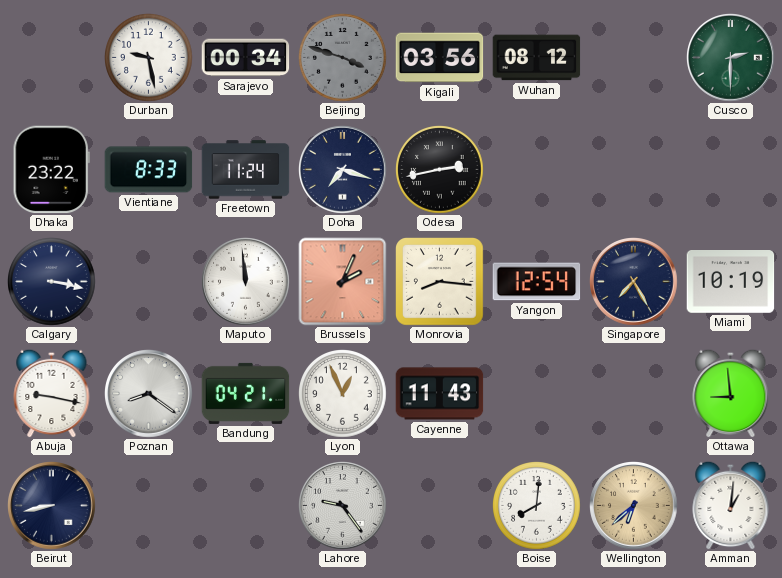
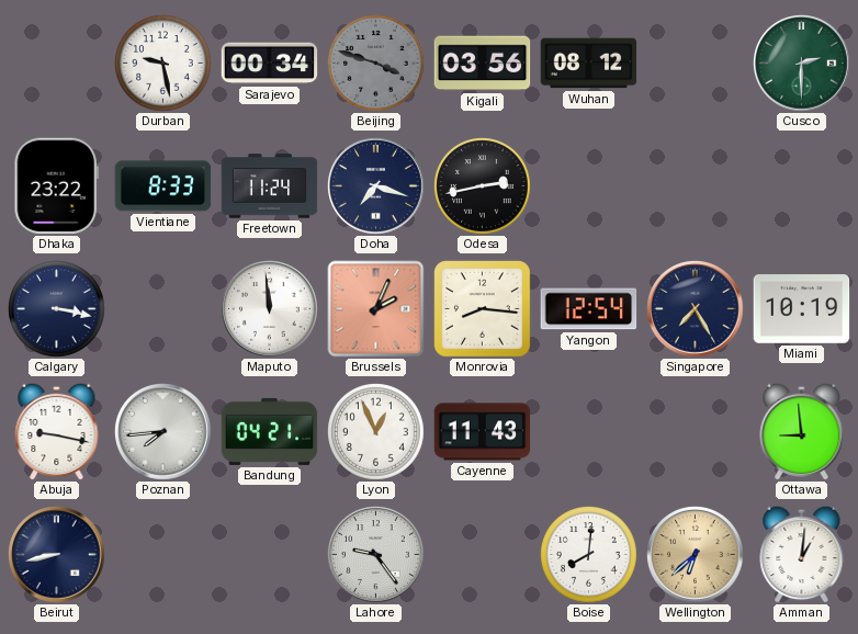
Poznan: 8:21 -> 7:44 (163, 432)
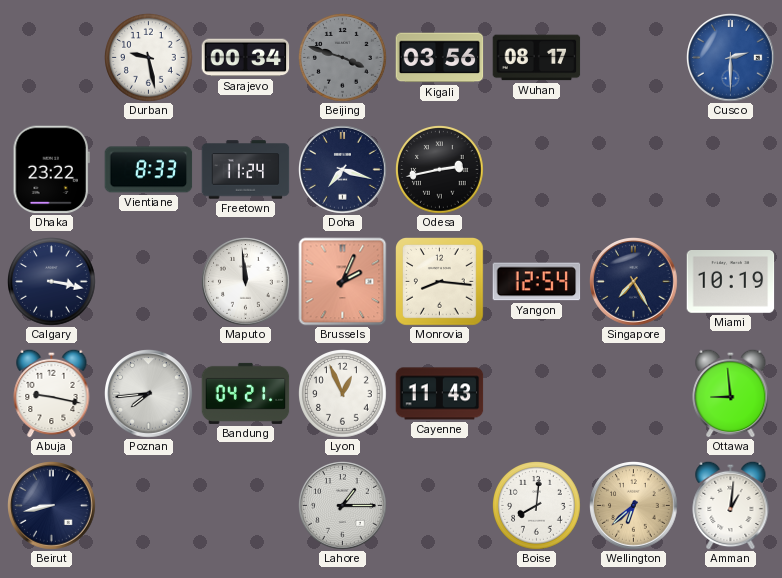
Wuhan: 08:12 -> 08:17 (537, 58)
Cusco dial: green -> blue (731, 58)
Lahore: 9:24 -> 1:15 (343, 506)
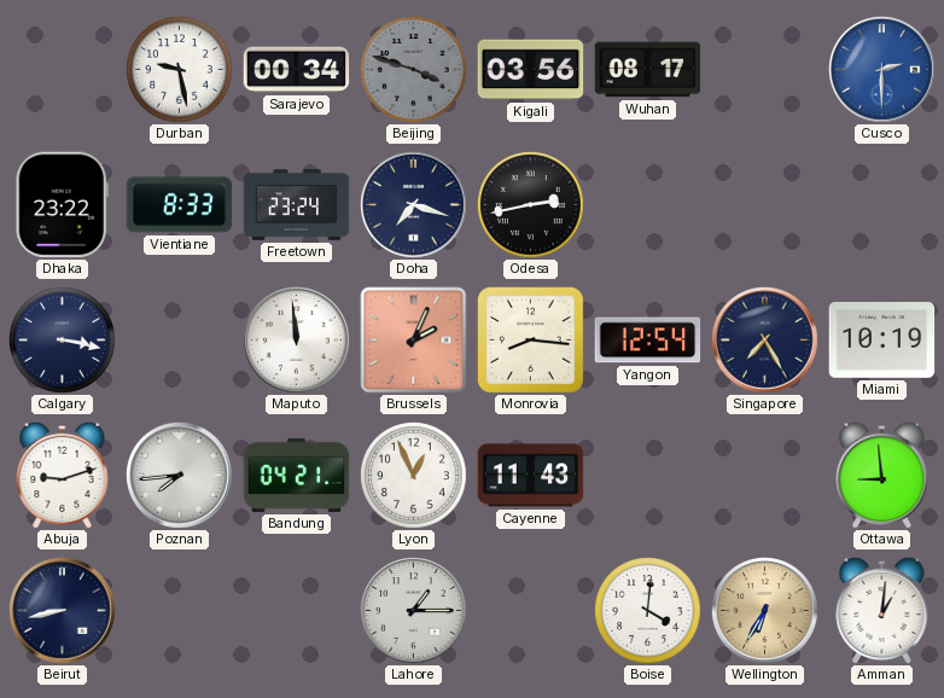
Freetown: 11:24 -> 23:24 (297, 205)
Abuja: 9:17 -> 9:12 (63, 475)
Boise: 8:01 -> 4:01 (648, 611)
Wellington: 6:38 -> 6:35 (765, 611)
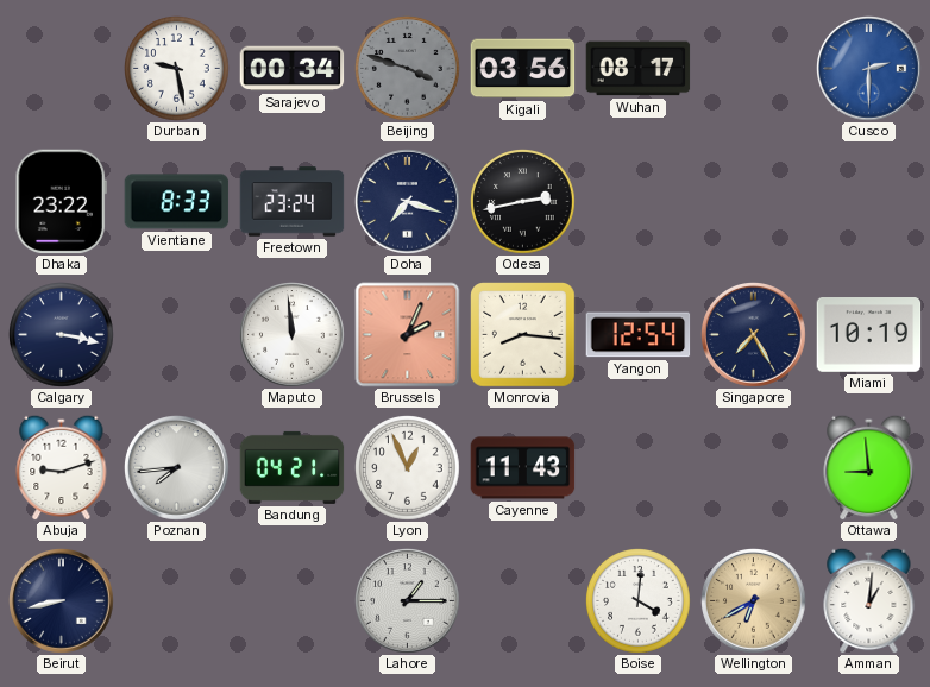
Wellington: 6:35 -> 6:40 (754, 601)
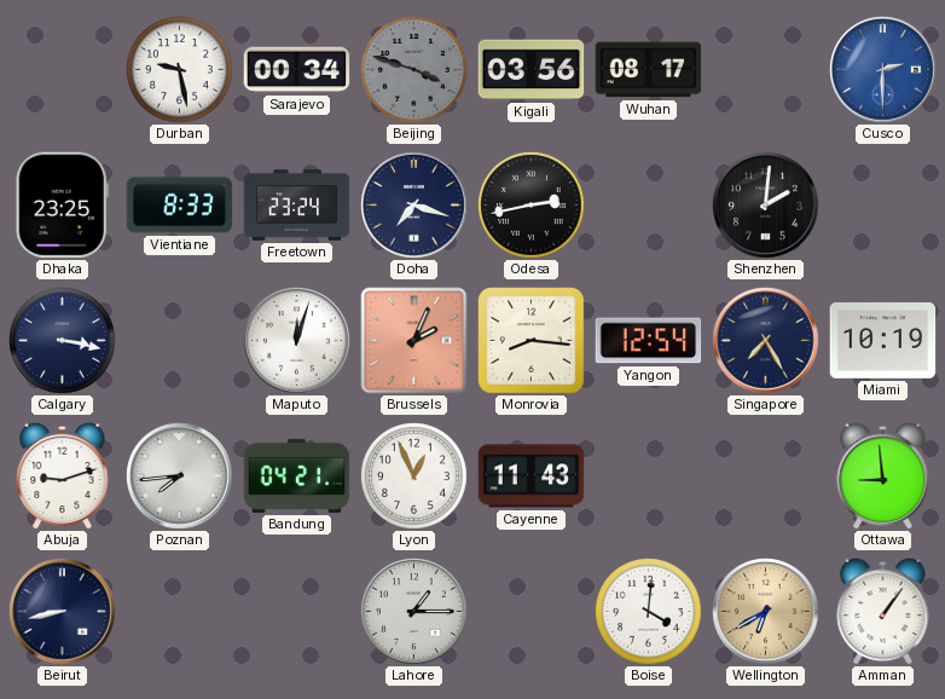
Dhaka: 23:22 -> 23:25 (62, 206)
Shenzhen: none -> 2:01 (766, 206)
Maputo: 11:59 -> 12:03 (297, 341)
Amman: 1:01 -> 1:06 (883, 611)
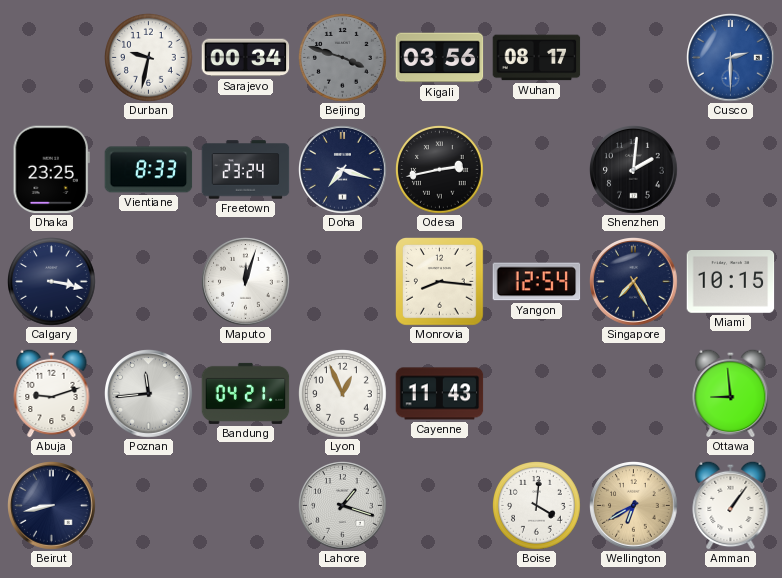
Durban: 9:28 -> 9:32 (149, 58)
Brussels: 2:04 -> none (414, 341)
Miami: 10:19 -> 10:15 (731, 282)
Poznan: 7:44 -> 11:44 (149, 394)
Lahore: 1:15 -> 1:18 (343, 506)
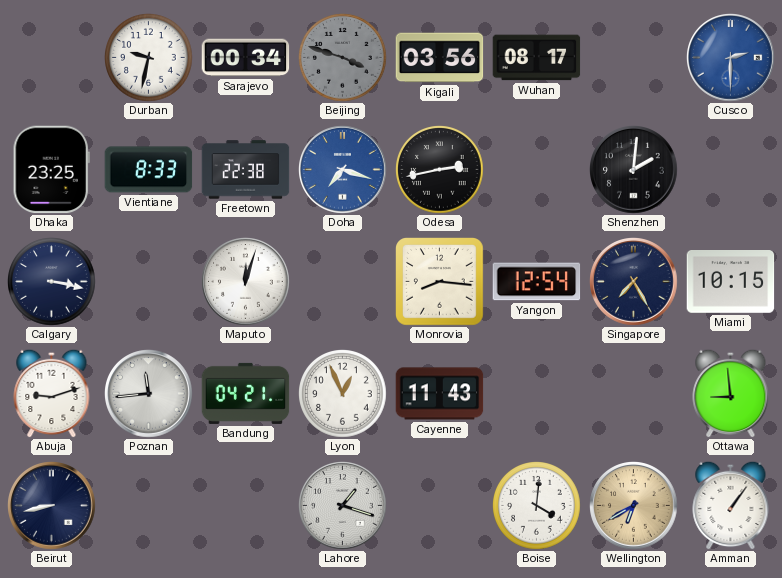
Freetown: 23:24 -> 22:38 (246, 170)
Doha dial: navy -> blue (343, 170)
